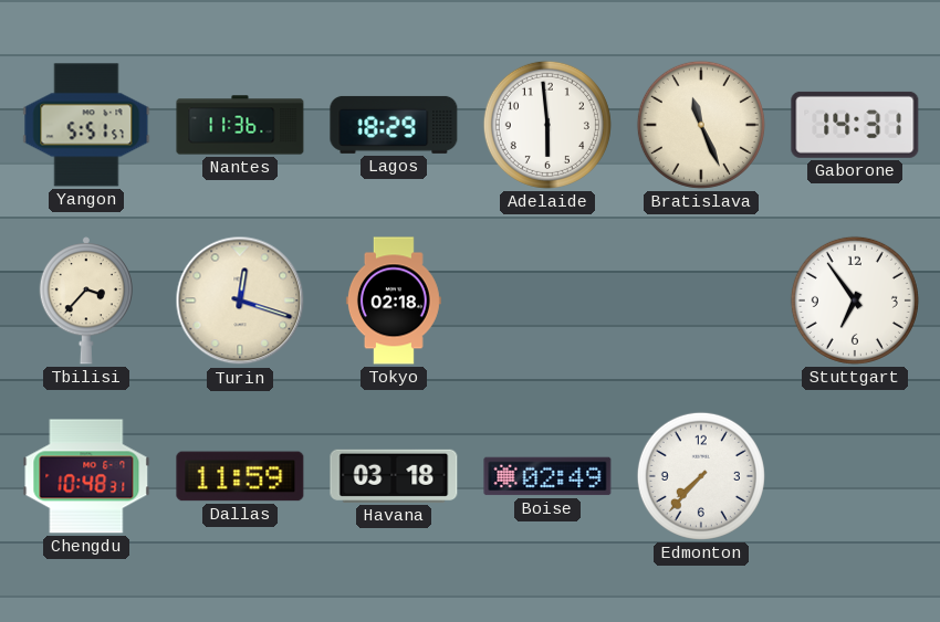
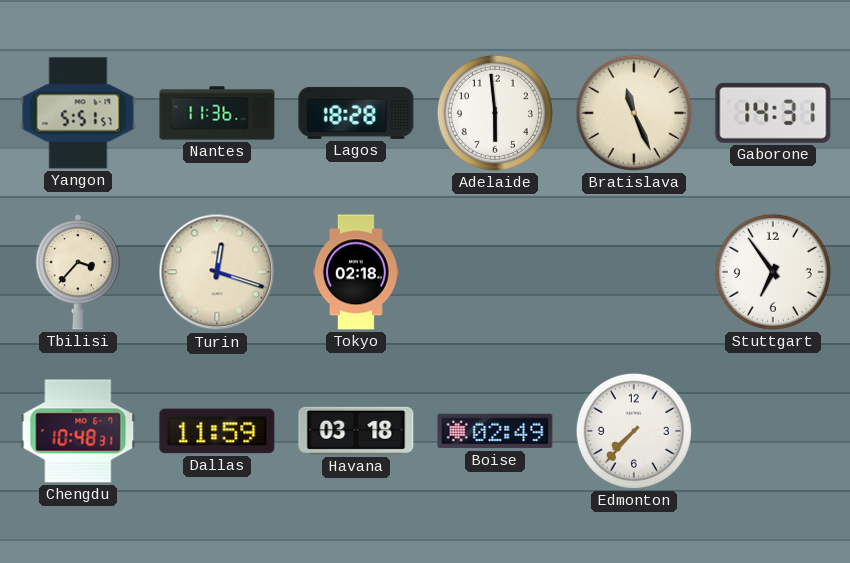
Lagos: 18:29 -> 18:28 (356, 113)
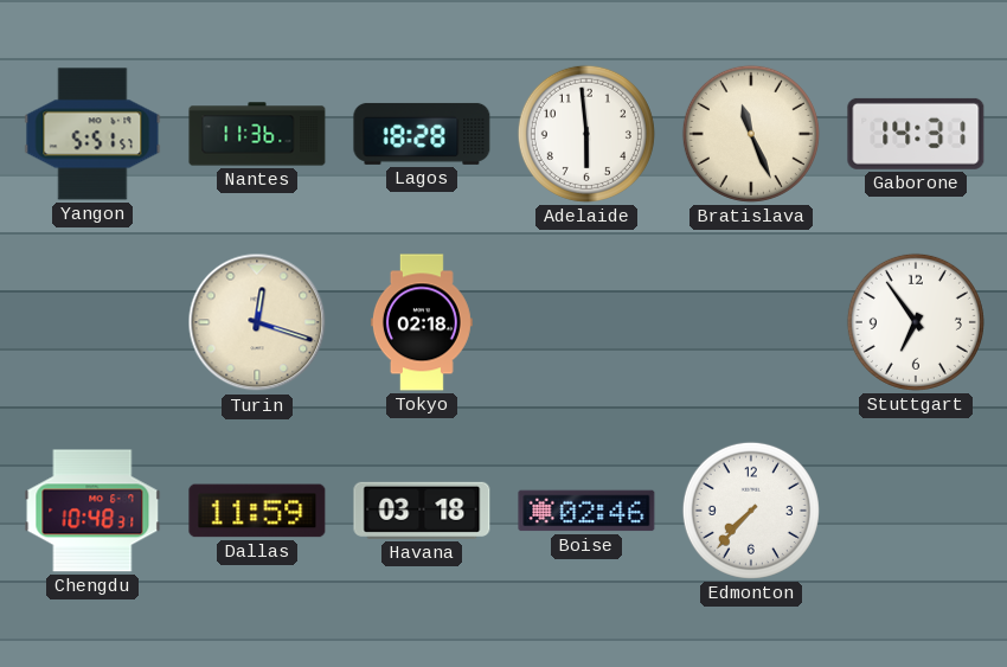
Tbilisi: 3:37 -> none (77, 272)
Boise: 02:49 -> 02:46 (586, 511)
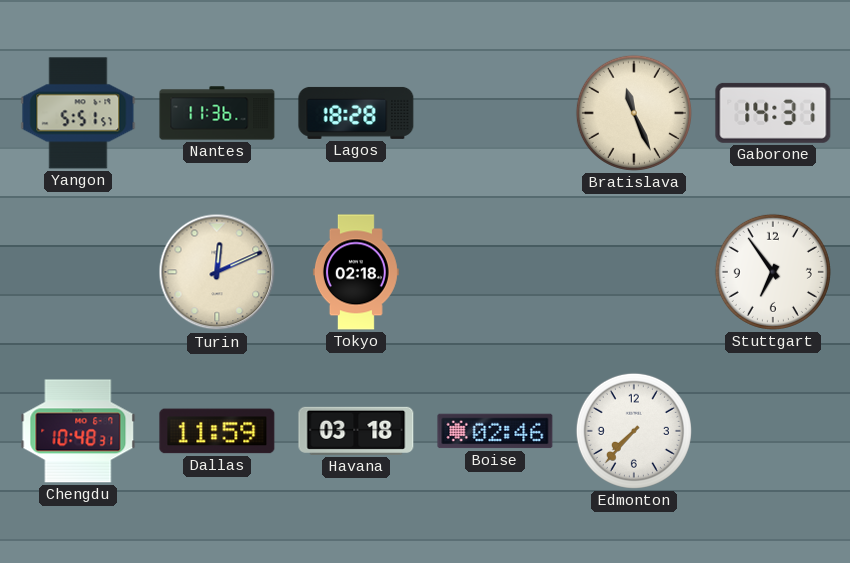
Adelaide: 5:59 -> none (586, 134)
Turin: 12:18 -> 12:11 (217, 272)
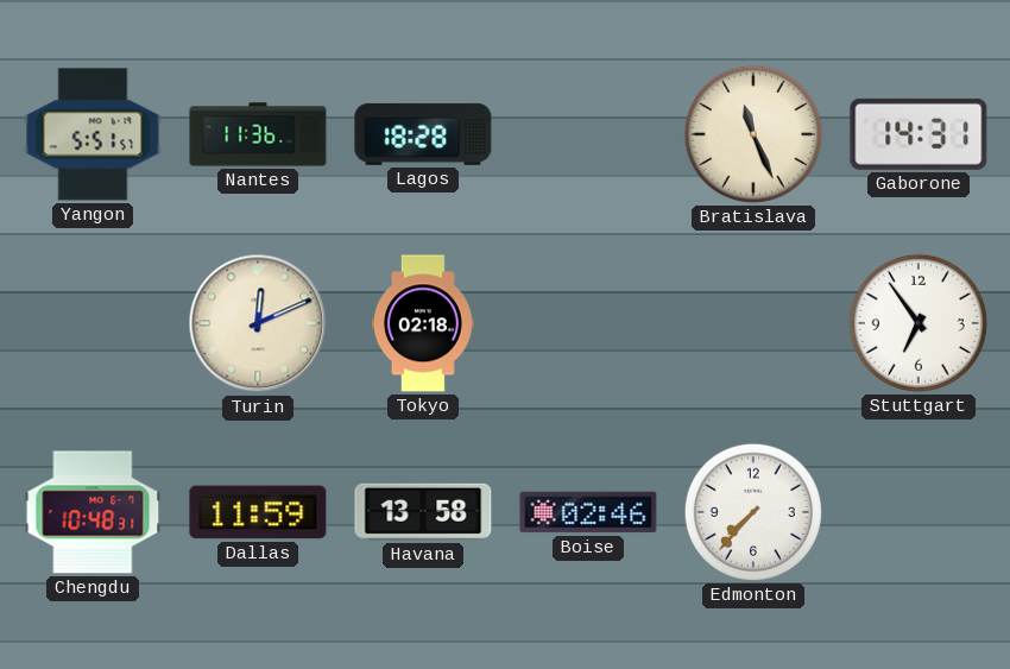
Havana: 03:18 -> 13:58 (423, 512)
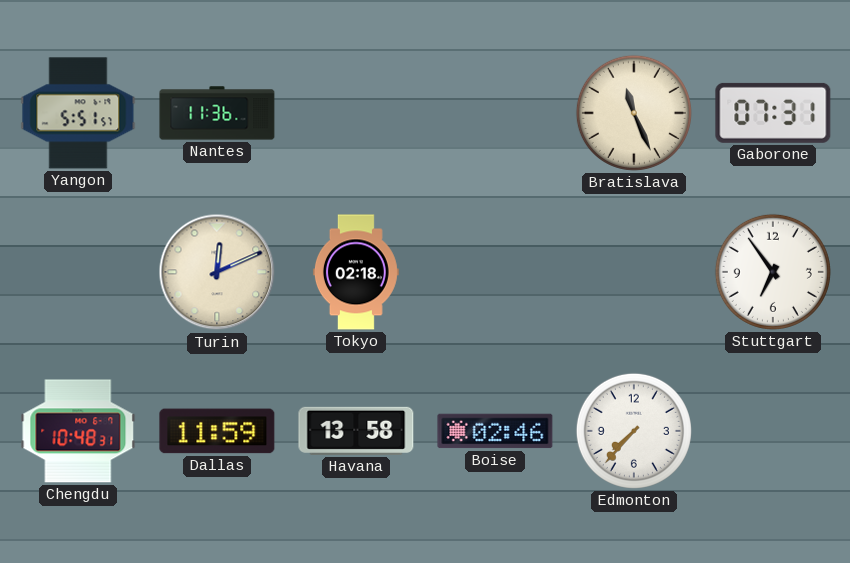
Lagos: 18:28 -> none (423, 134)
Gaborone: 14:31 -> 07:31 (773, 113)
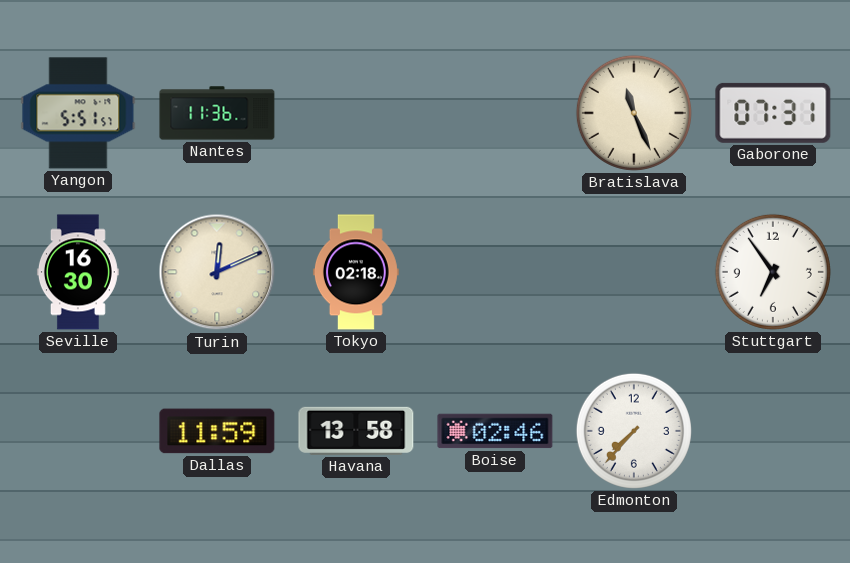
Seville: none -> 16:30 (78, 272)
Chengdu: 10:48 -> none (78, 431)
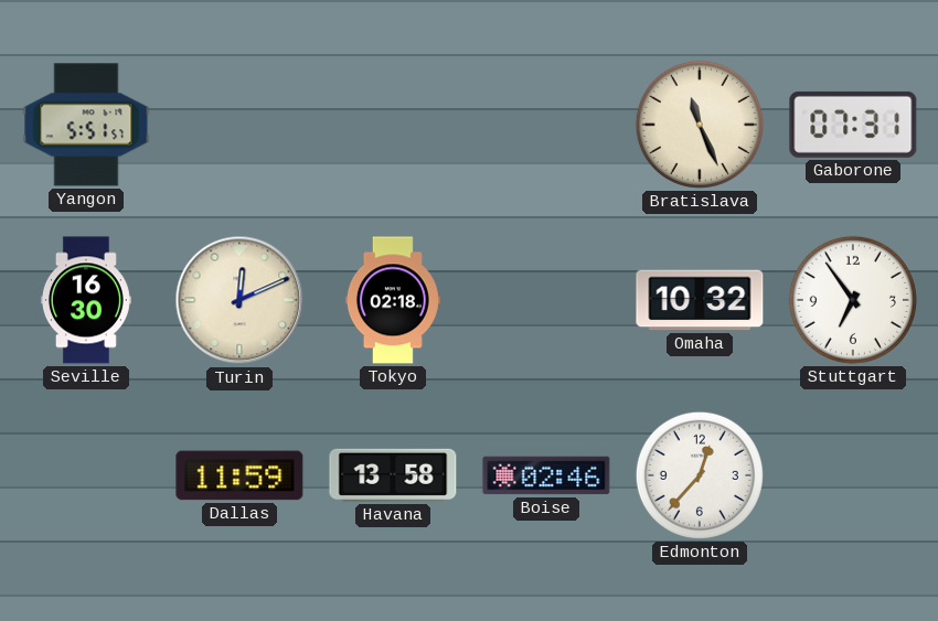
Nantes: 11:36 -> none (217, 113)
Omaha: none -> 10:32 (700, 300)
Edmonton: 7:37 -> 12:37 (700, 475)
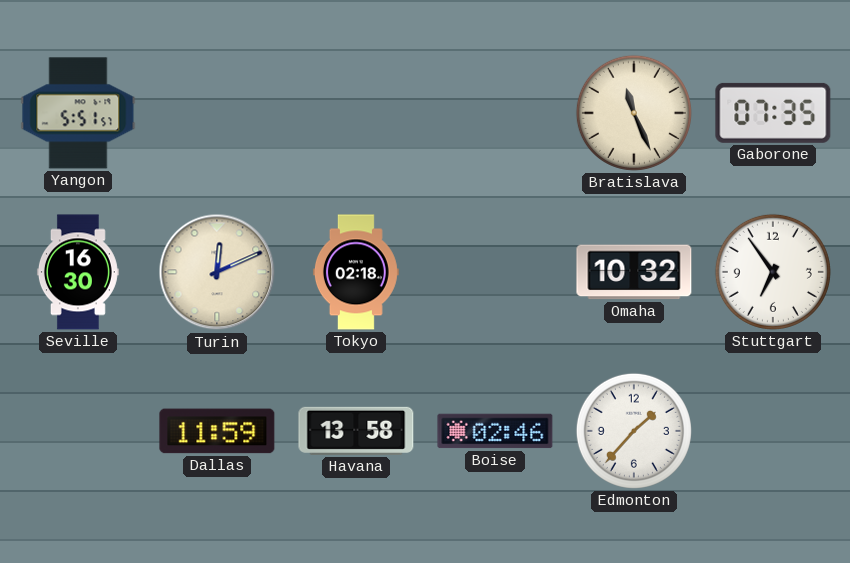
Gaborone: 07:31 -> 07:35 (773, 113)
Edmonton: 12:37 -> 1:37 (634, 431)
